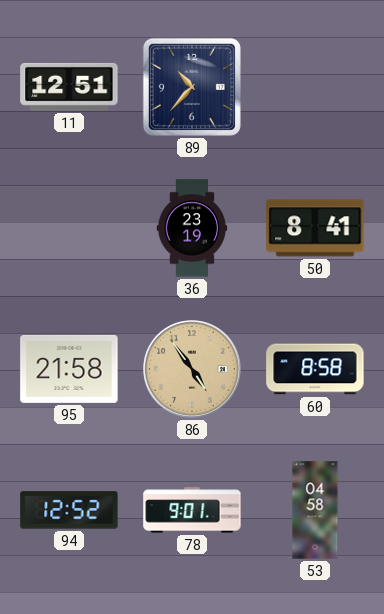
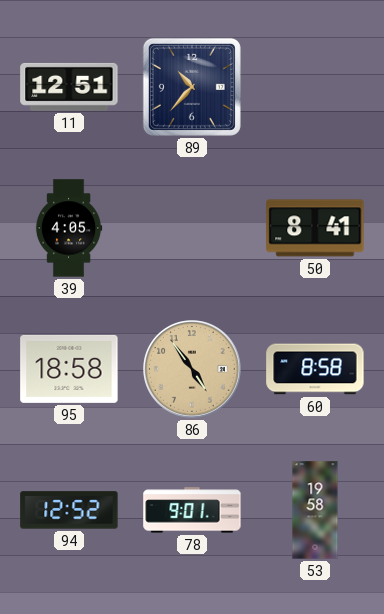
39: none -> 4:05 (69, 228)
36: 23:19 -> none (192, 228)
95: 21:58 -> 18:58 (69, 369)
53: 04:58 -> 19:58 (315, 510)
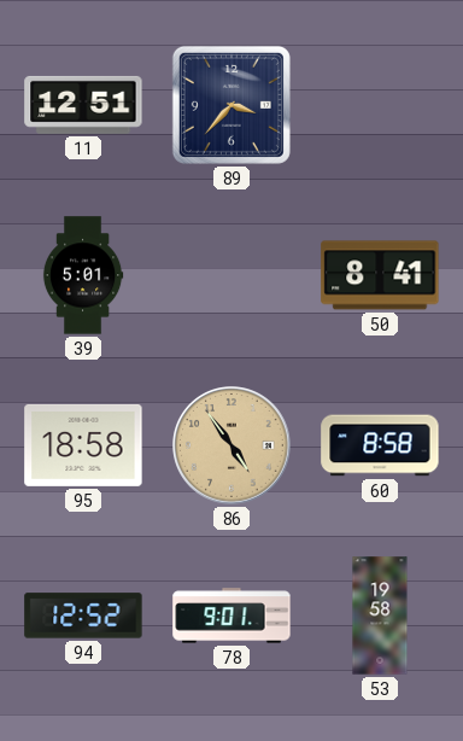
89: 10:37 -> 3:37 (231, 105)
39: 4:05 -> 5:01 (83, 275)
